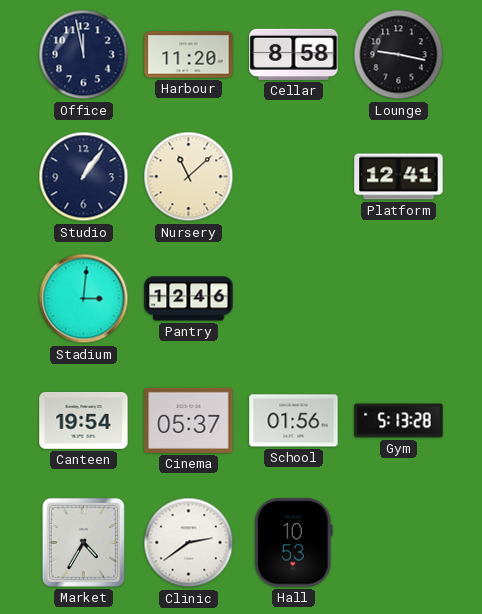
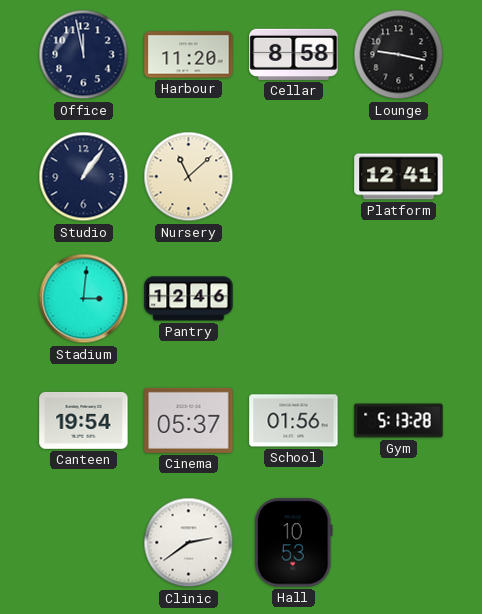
Market: 4:35 -> none (83, 542)
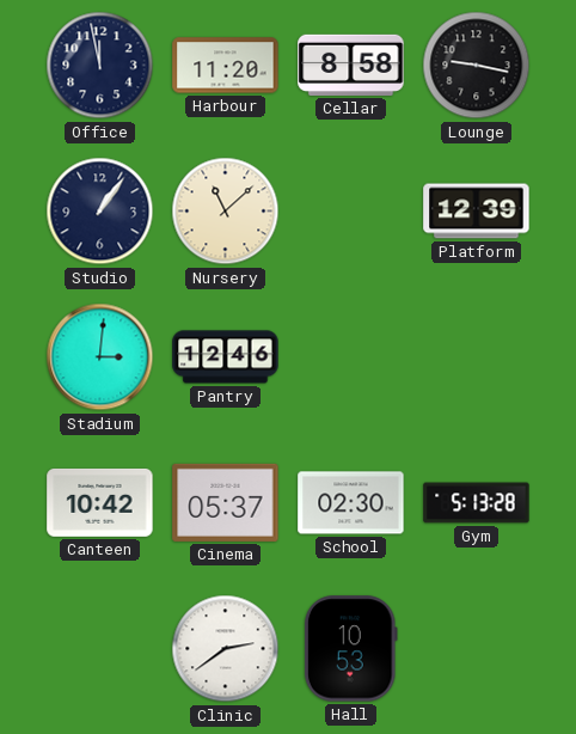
Platform: 12:41 -> 12:39 (477, 212)
Canteen: 19:54 -> 10:42 (100, 502)
School: 01:56 -> 02:30 (351, 503)
